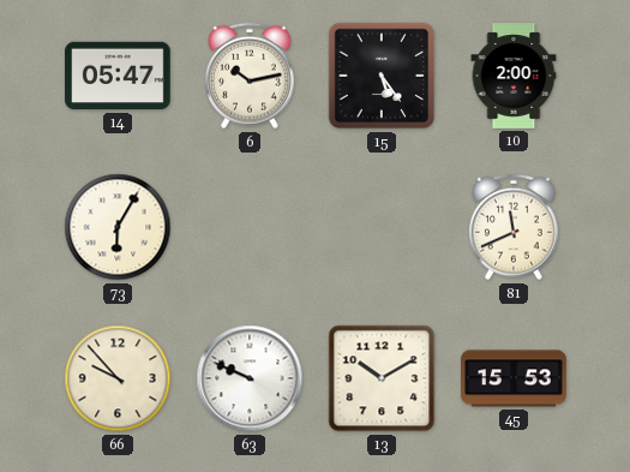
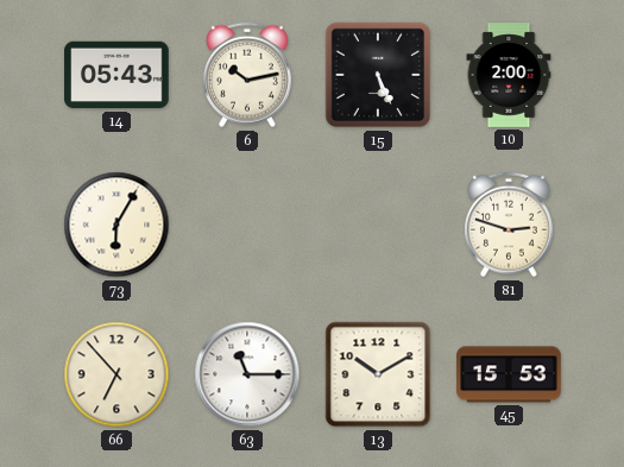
14: 05:47 -> 05:43 (116, 75)
15: 5:24 -> 5:26 (378, 75)
81: 11:41 -> 2:48 (510, 225)
66: 9:53 -> 6:53 (116, 374)
63: 9:49 -> 11:15 (247, 374)
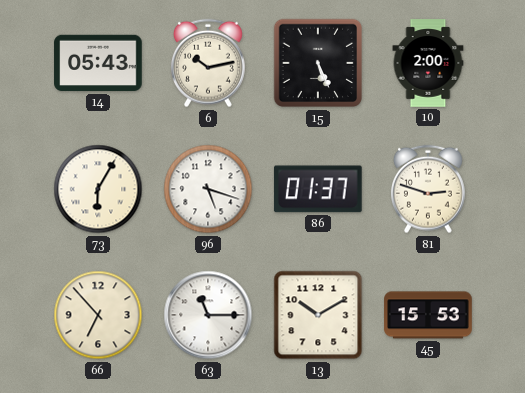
96: none -> 5:18 (208, 189)
86: none -> 01:37 (318, 189)
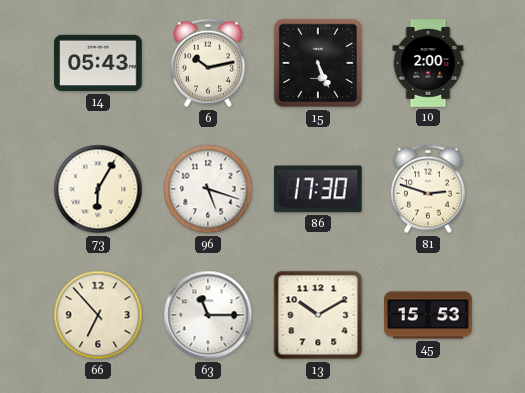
86: 01:37 -> 17:30 (318, 189)
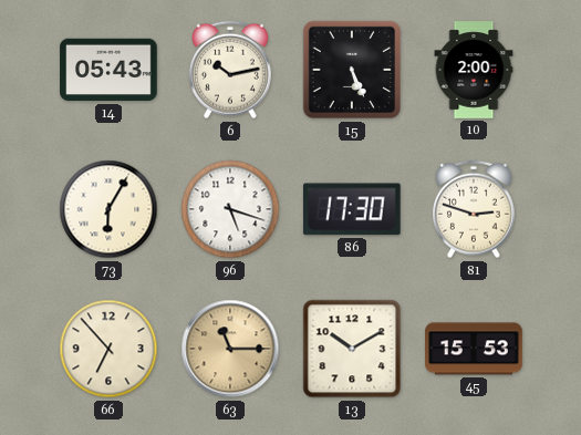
63 dial: white -> champagne (230, 349)
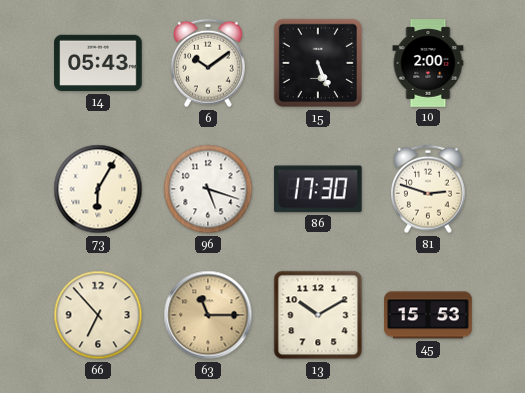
6: 10:13 -> 10:09 (209, 63)
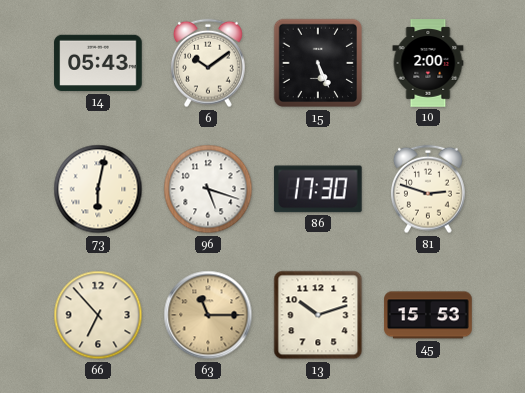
73: 6:05 -> 6:02 (98, 189)
13: 10:10 -> 10:12 (318, 315)
